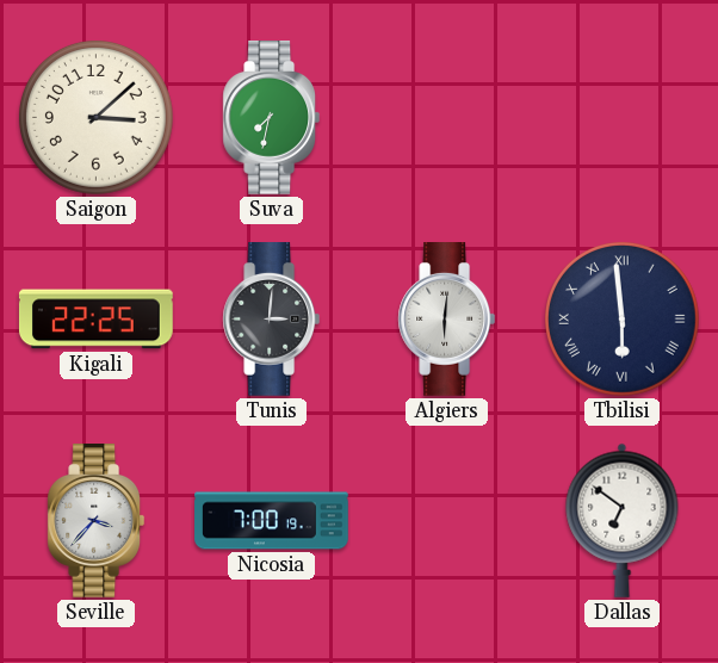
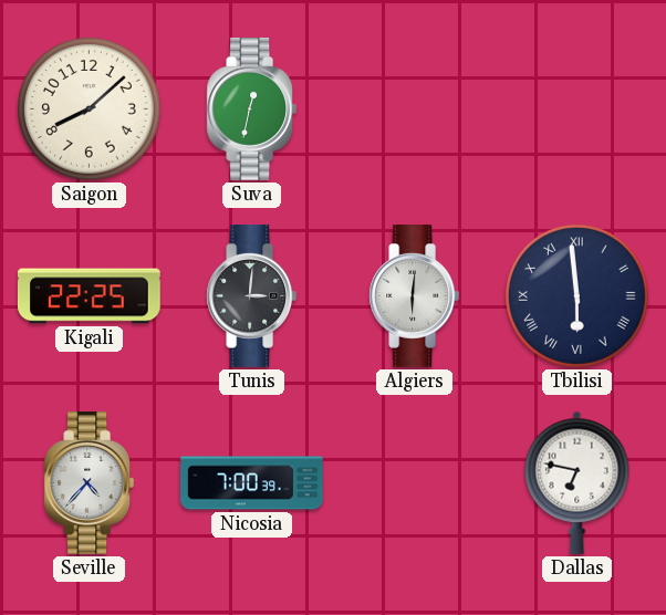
Saigon: 3:08 -> 8:08 (89, 108)
Suva: 7:32 -> 12:32 (252, 110)
Seville: 3:37 -> 4:37 (90, 483)
Nicosia: 7:00:19 -> 7:00:39 (252, 483)
Dallas: 6:51 -> 6:47 (577, 482)
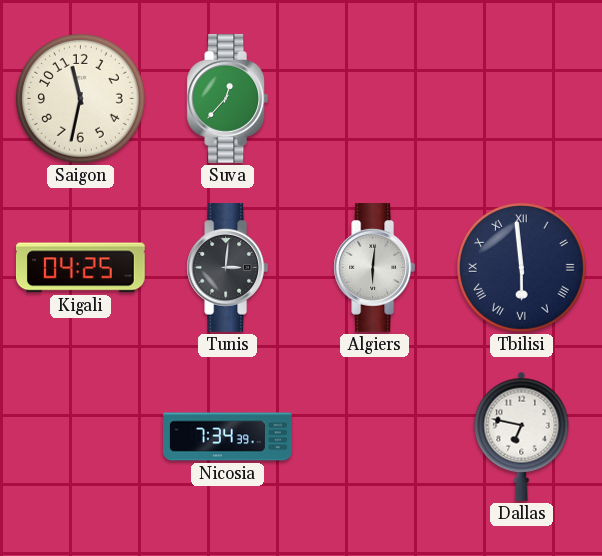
Saigon: 8:08 -> 11:32 (80, 98)
Suva: 12:32 -> 12:37 (228, 99)
Kigali: 22:25 -> 04:25 (80, 268)
Seville: 4:37 -> none (90, 483)
Nicosia: 7:00 -> 7:34 (228, 437)
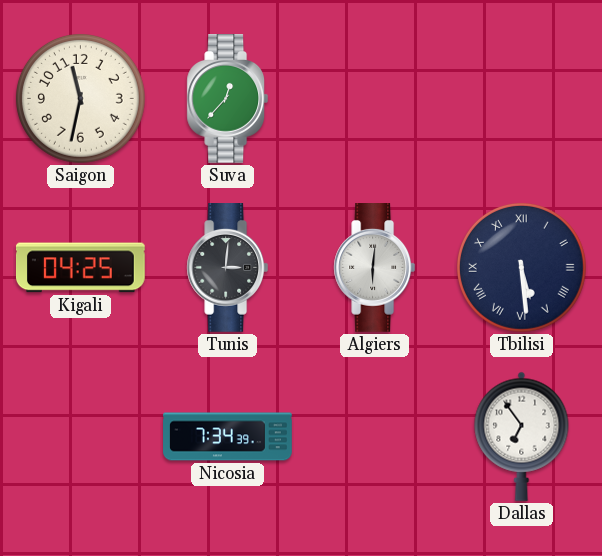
Tbilisi: 5:59 -> 5:29 (521, 267)
Dallas: 6:47 -> 6:54 (522, 436)
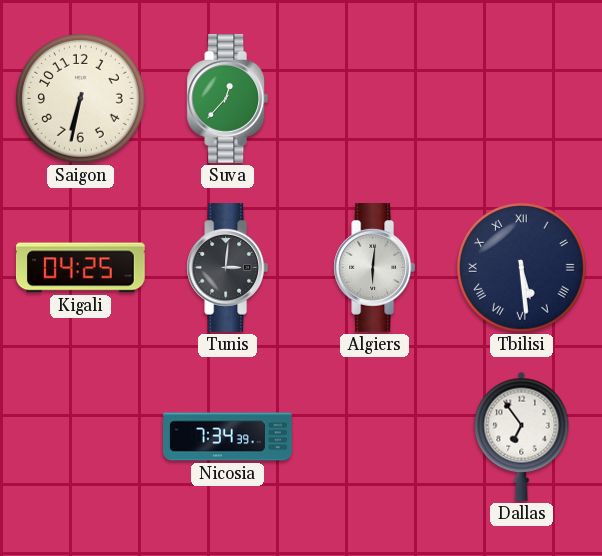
Saigon: 11:32 -> 6:32 (80, 98)
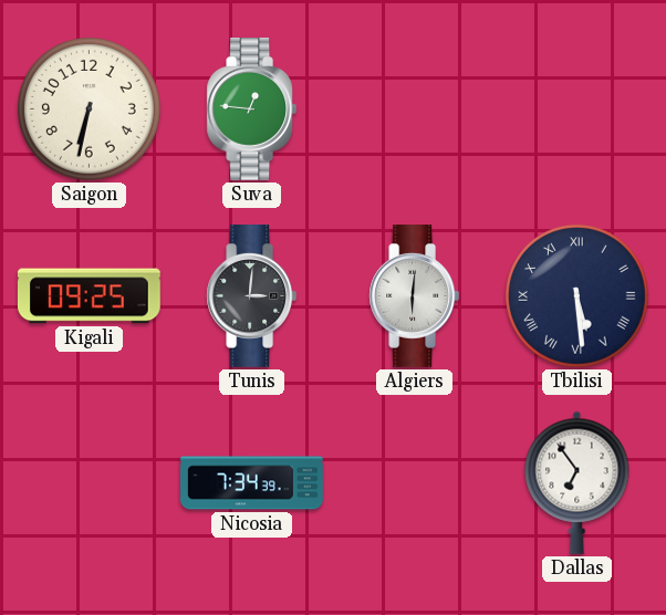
Suva: 12:37 -> 12:46 (252, 110)
Kigali: 04:25 -> 09:25 (89, 296)
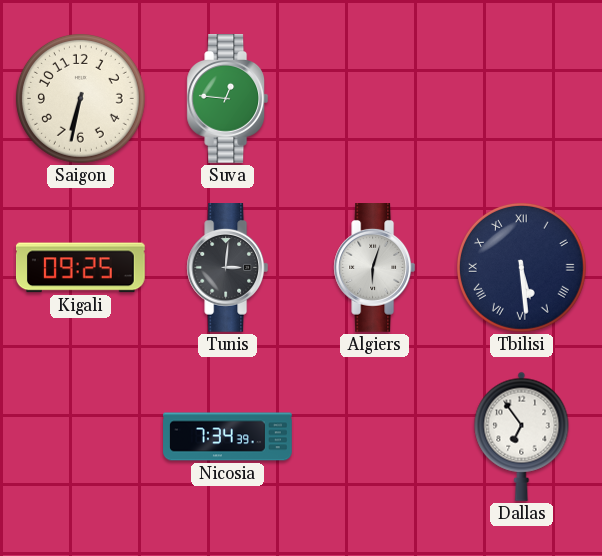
Algiers: 6:01 -> 6:03 (375, 268)
